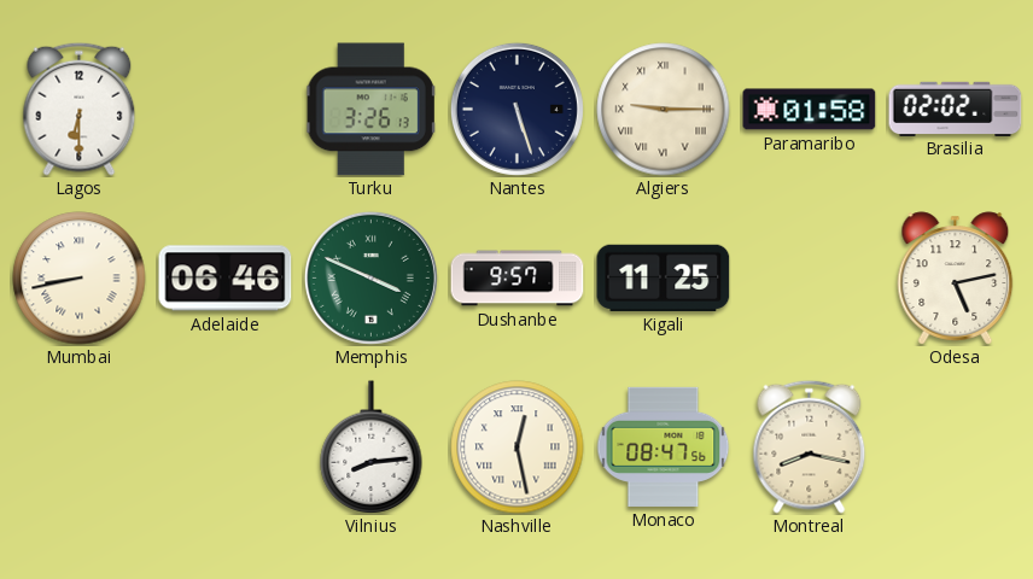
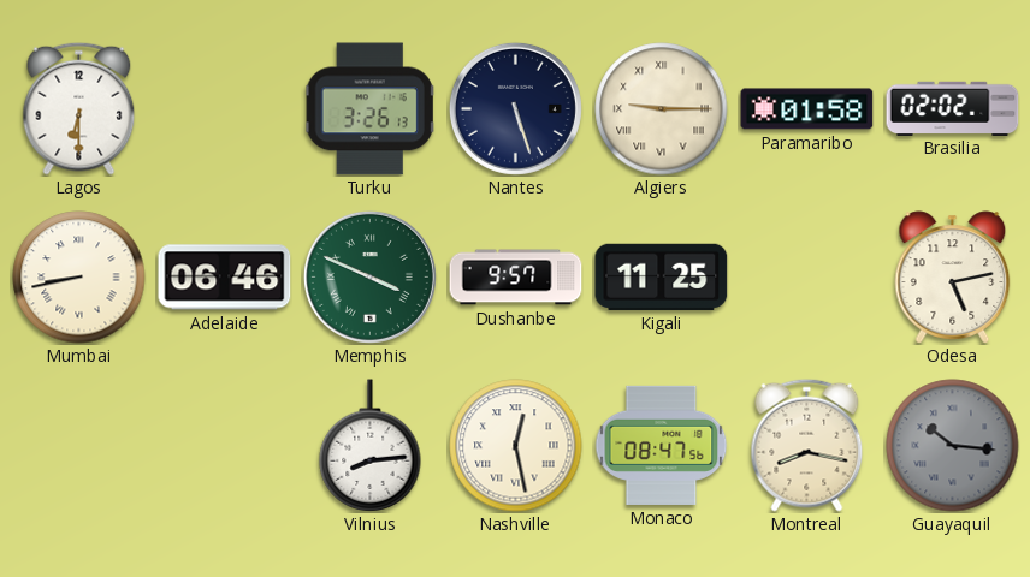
Guayaquil: none -> 10:16 (953, 446)
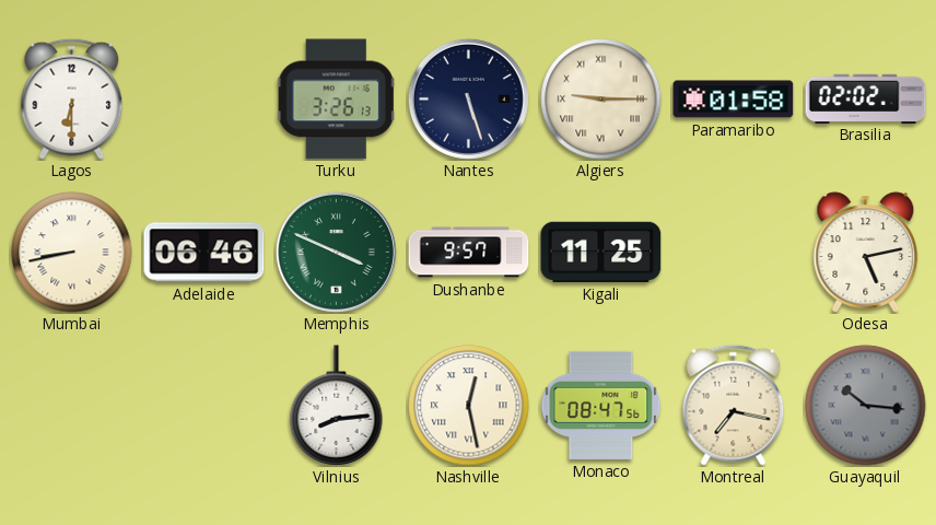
Montreal: 8:17 -> 7:17 (734, 405)
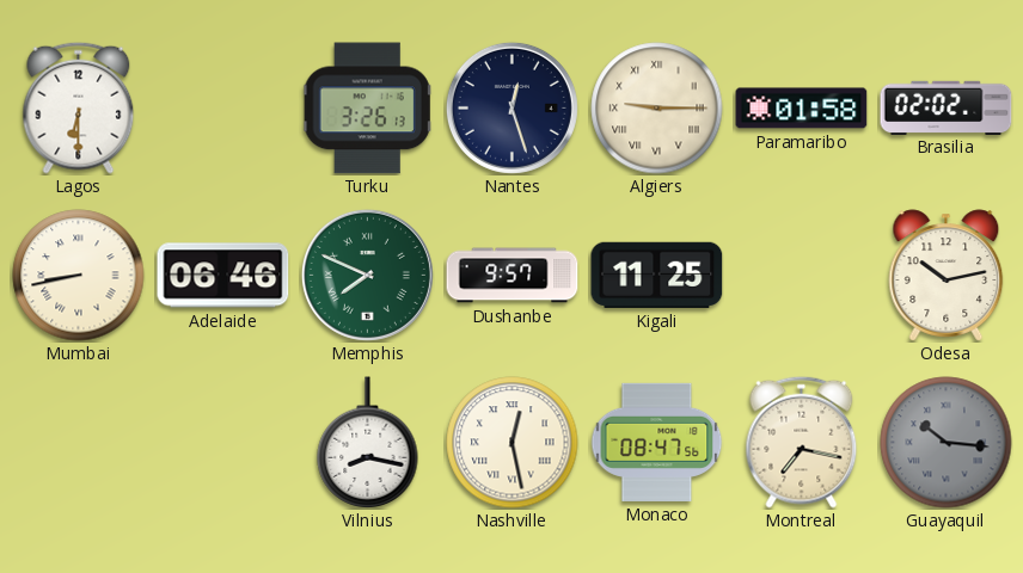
Nantes: 5:27 -> 12:27 (511, 107)
Memphis: 3:49 -> 7:49 (367, 275)
Odesa: 5:13 -> 10:13 (947, 276)
Vilnius: 8:14 -> 8:17 (368, 443)
